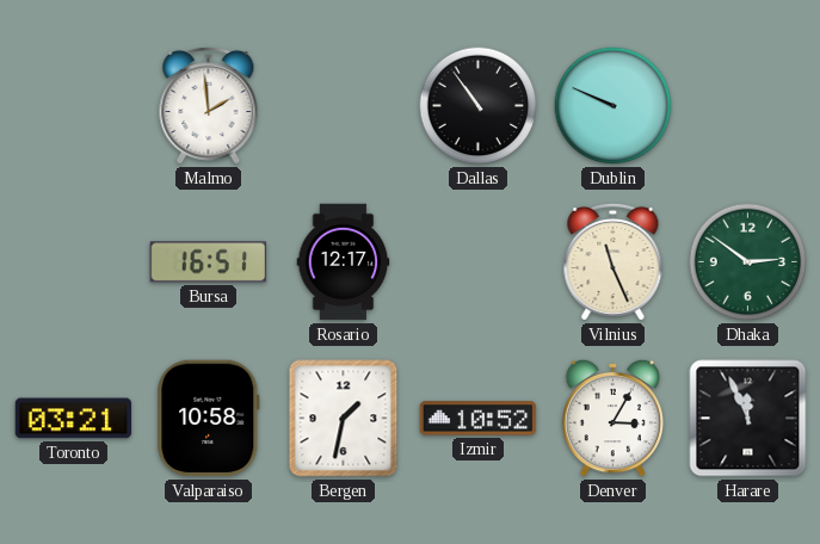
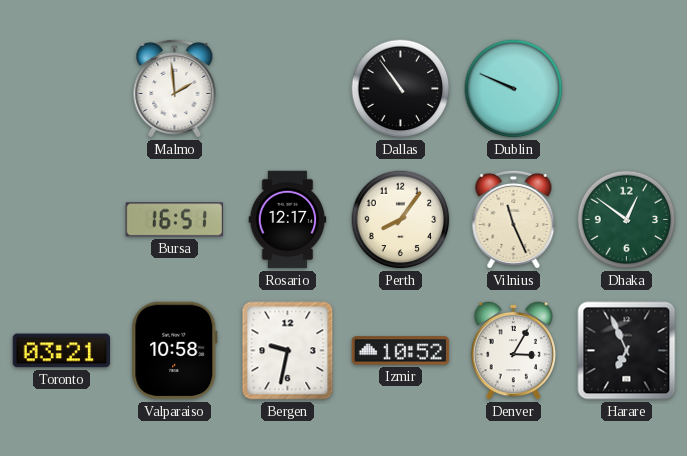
Perth: none -> 8:06 (401, 220)
Dhaka: 2:51 -> 12:51 (627, 220)
Bergen: 1:32 -> 9:32 (288, 351)
Harare: 11:56 -> 6:56 (627, 351)
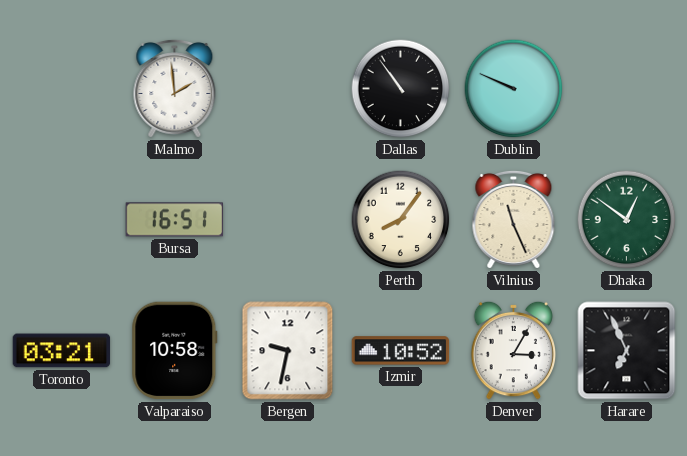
Rosario: 12:17 -> none (288, 220)
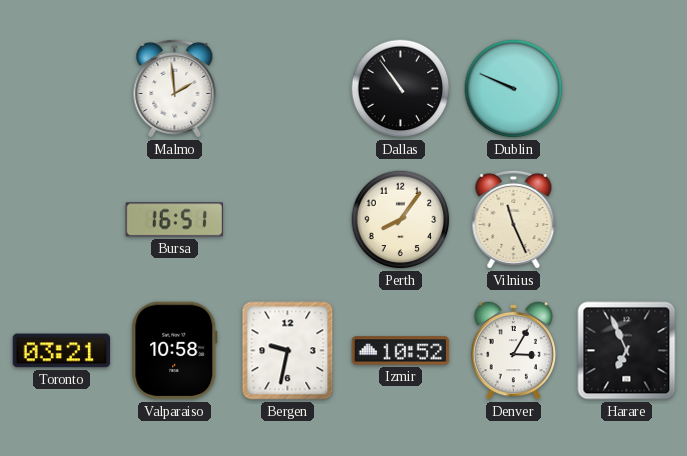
Dhaka: 12:51 -> none (627, 220)
